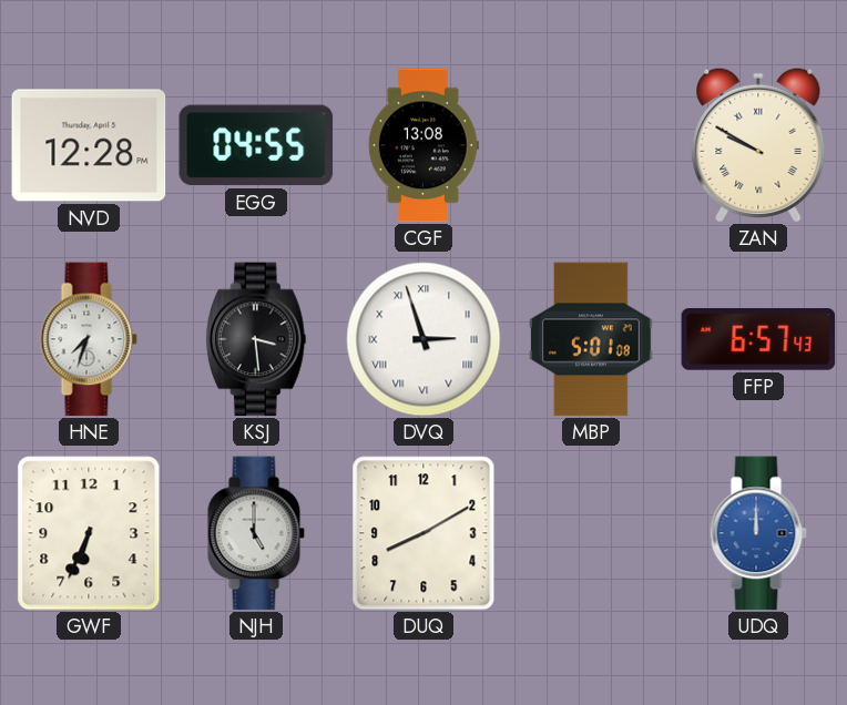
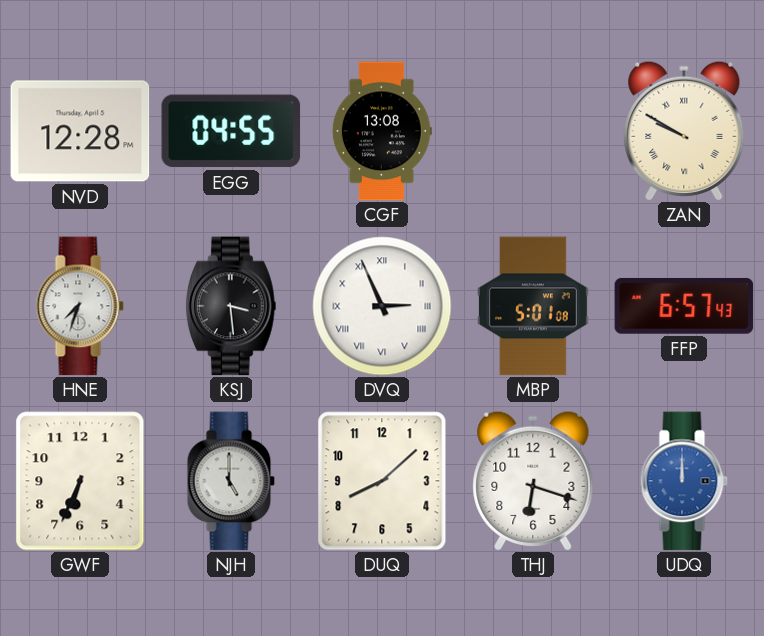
DVQ: 2:57 -> 2:56 (382, 306)
DUQ: 8:10 -> 8:08 (382, 481)
THJ: none -> 6:18 (533, 480)
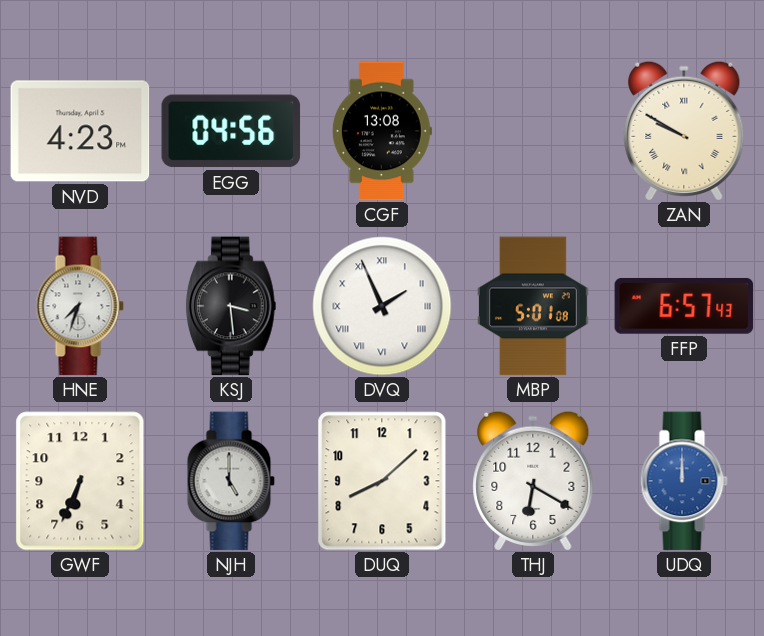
NVD: 12:28 -> 4:23 (80, 131)
EGG: 04:55 -> 04:56 (231, 131)
DVQ: 2:56 -> 1:56 (382, 306)
THJ: 6:18 -> 6:20 (533, 480)
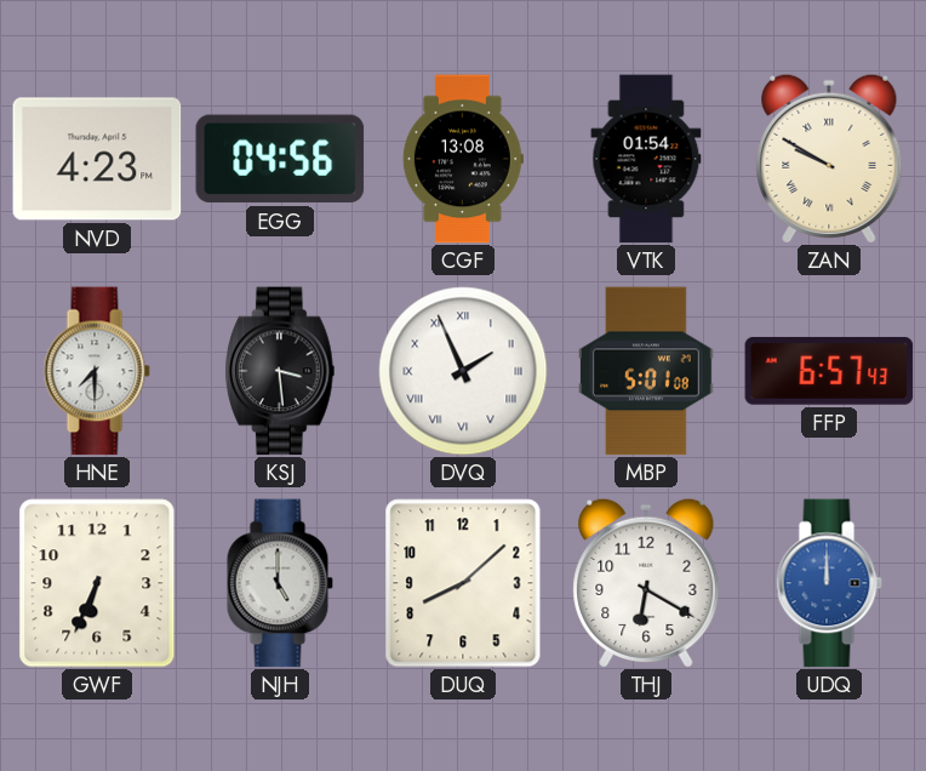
VTK: none -> 01:54 (646, 159)
HNE: 7:33 -> 7:30 (97, 371)
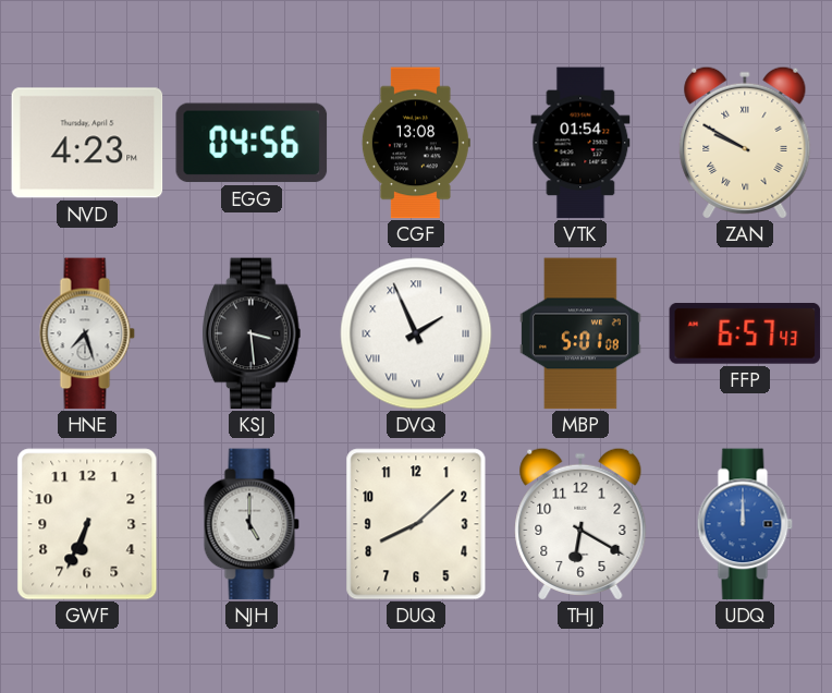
HNE: 7:30 -> 7:27 (87, 333)
